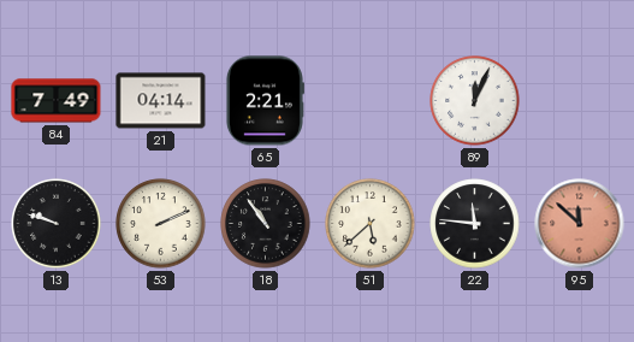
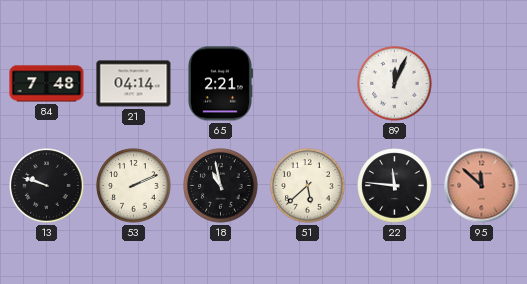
84: 7:49 -> 7:48 (47, 84)
18: 10:54 -> 10:58 (221, 186)
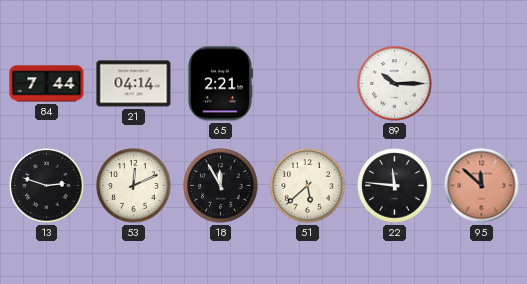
84: 7:48 -> 7:44 (47, 84)
89: 12:04 -> 10:15 (395, 84)
13: 9:48 -> 2:48 (47, 186)
53: 2:11 -> 12:11 (134, 186)
18: 10:58 -> 11:55 (221, 186)
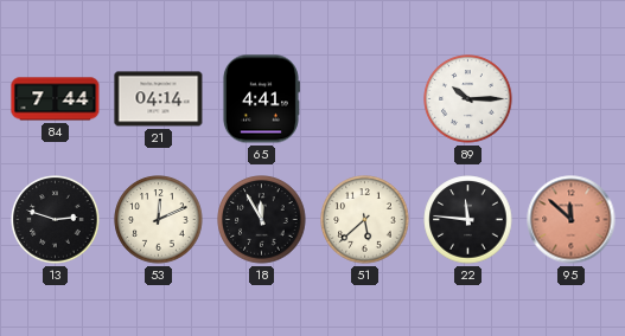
65: 2:21 -> 4:41 (261, 99)
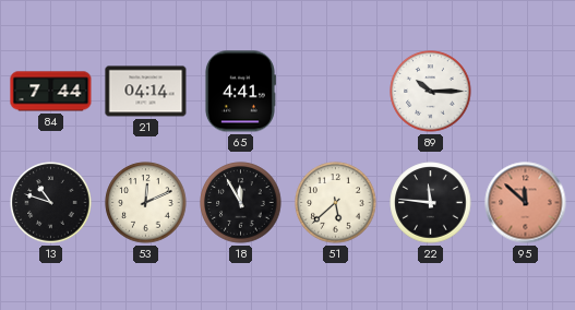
13: 2:48 -> 10:48 (51, 203)
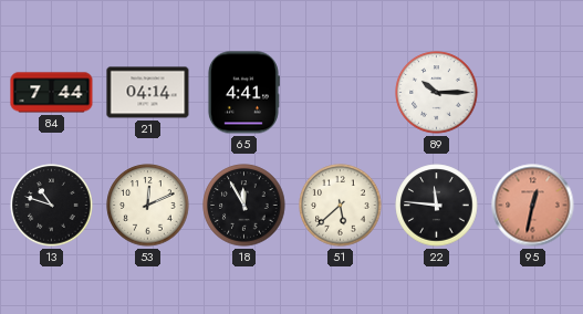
95: 11:52 -> 12:32 (533, 206)
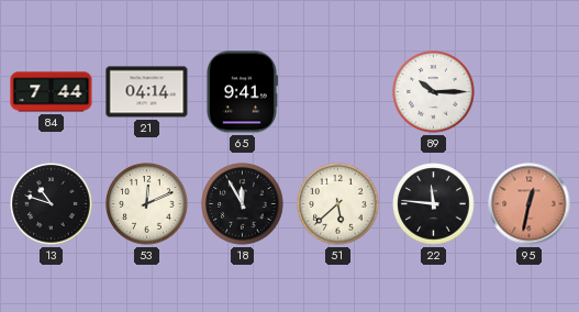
65: 4:41 -> 9:41 (242, 92)
